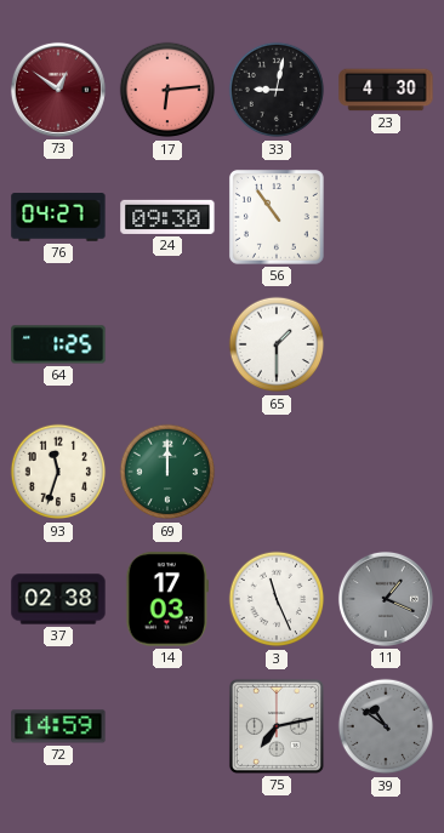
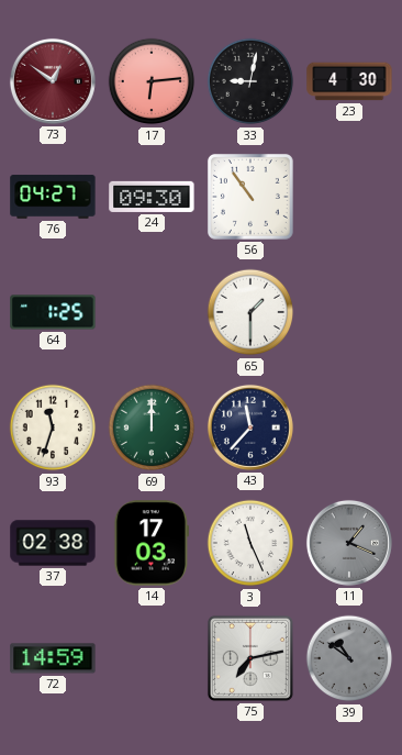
43: none -> 11:37 (250, 428)
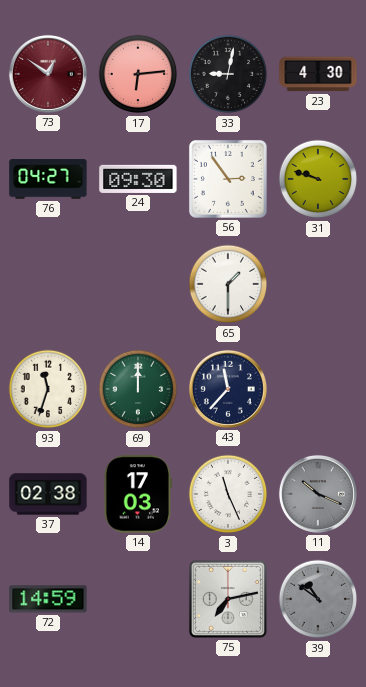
56: 10:54 -> 2:54 (228, 179)
31: none -> 9:48 (318, 179)
64: 1:25 -> none (53, 312)
11: 1:19 -> 10:19 (318, 494)
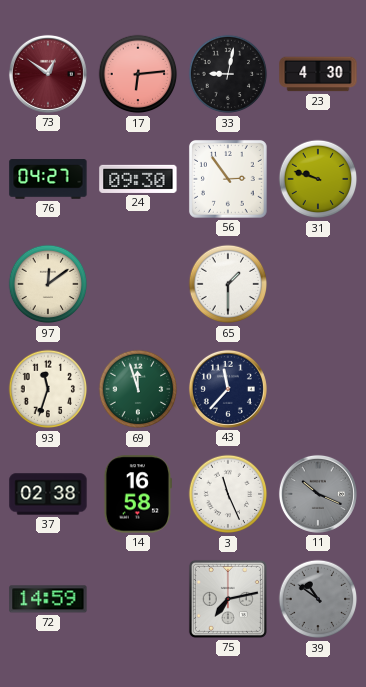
97: none -> 12:09 (48, 284)
69: 12:00 -> 11:57 (138, 389)
14: 17:03 -> 16:58 (138, 494)
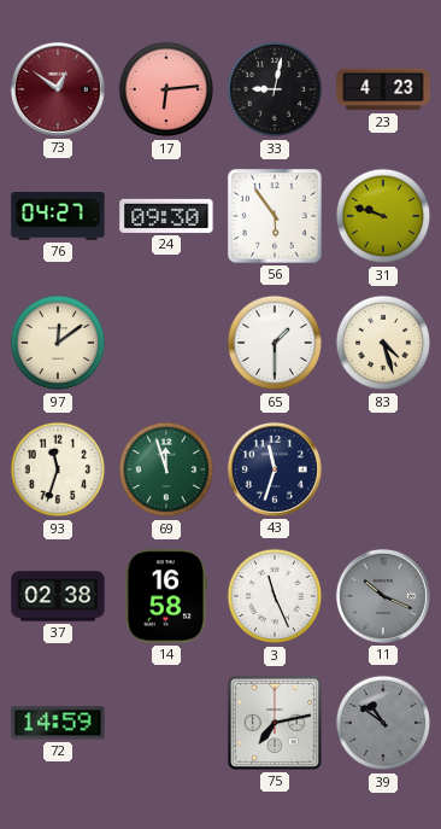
23: 4:30 -> 4:23 (383, 89)
56: 2:54 -> 5:54 (275, 216)
83: none -> 4:27 (383, 343)
43: 11:37 -> 11:33 (275, 469)
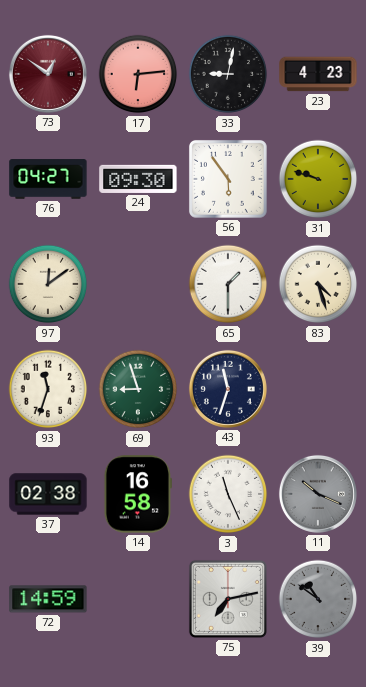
69: 11:57 -> 8:57 (138, 389)
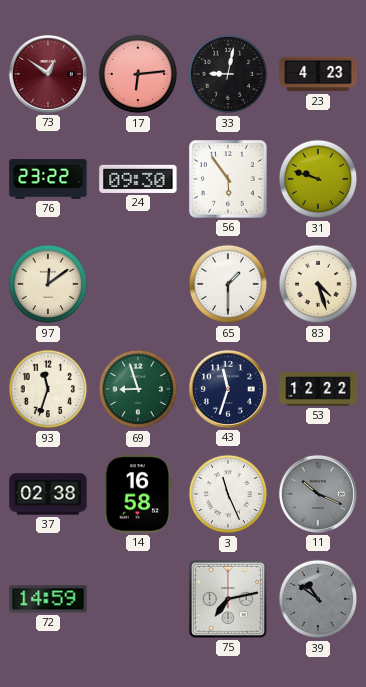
76: 04:27 -> 23:22 (48, 179)
53: none -> 12:22 (318, 389)
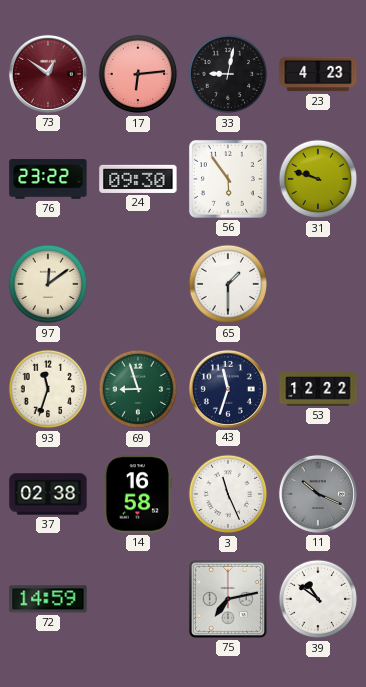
83: 4:27 -> none (318, 284)
39 dial: grey -> white (318, 599)
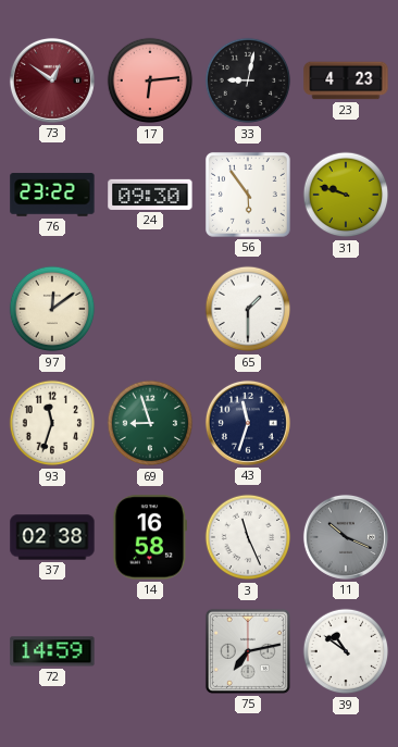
53: 12:22 -> none (318, 389)
